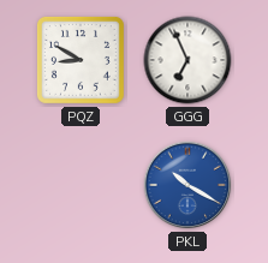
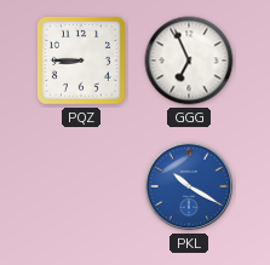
PQZ: 8:50 -> 8:45 (81, 61)
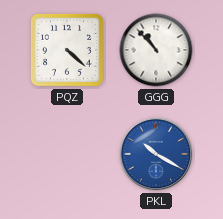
PQZ: 8:45 -> 4:22 (67, 50)
GGG: 6:56 -> 10:53 (156, 50)
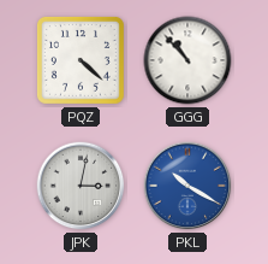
JPK: none -> 3:02 (81, 186)
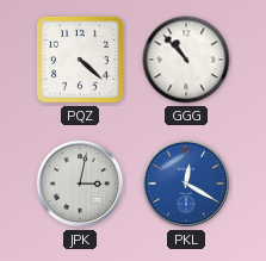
PKL: 10:20 -> 12:20 (186, 184)
